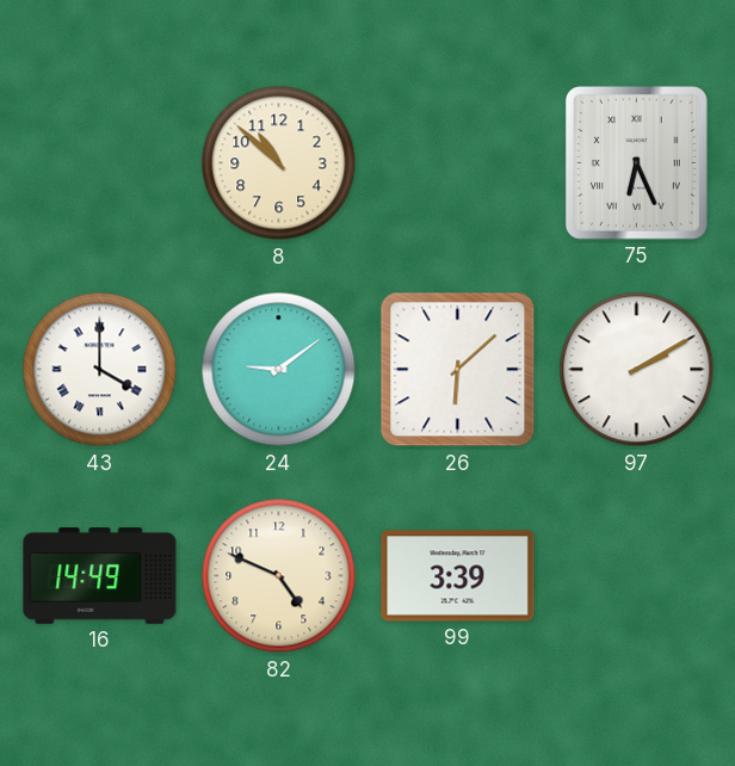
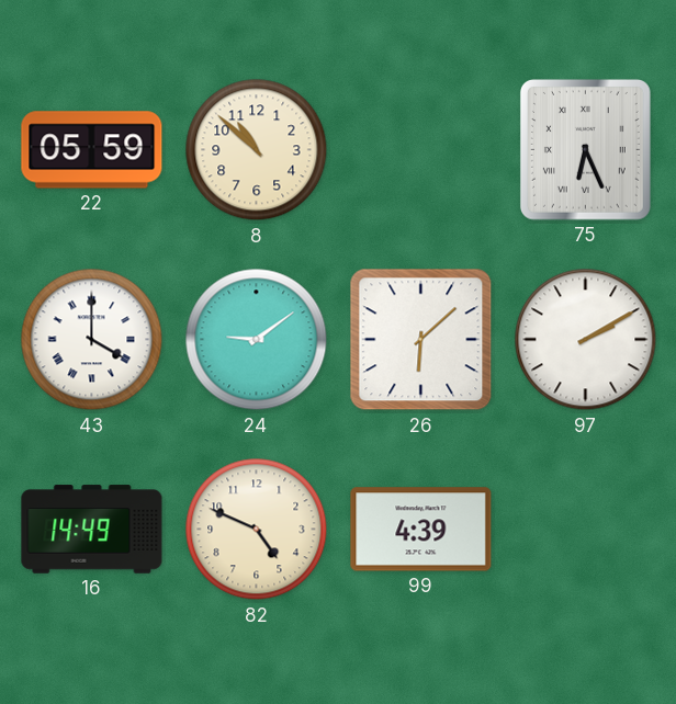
22: none -> 05:59 (92, 150)
99: 3:39 -> 4:39 (421, 530)
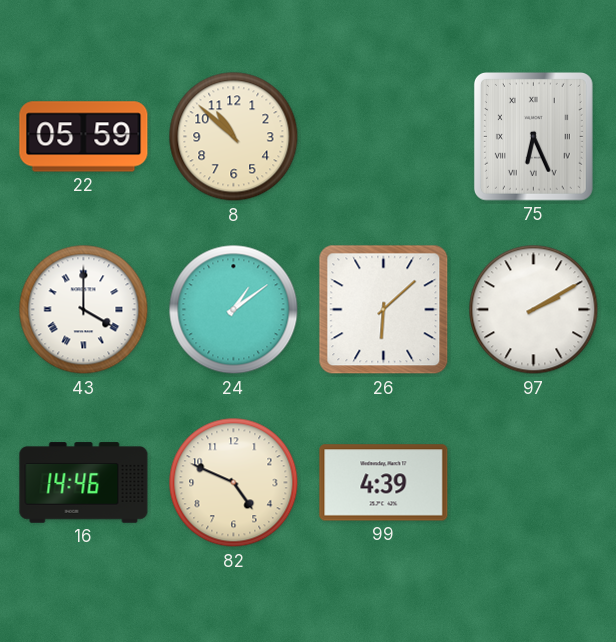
24: 9:09 -> 1:09 (234, 310)
16: 14:49 -> 14:46 (84, 483)
